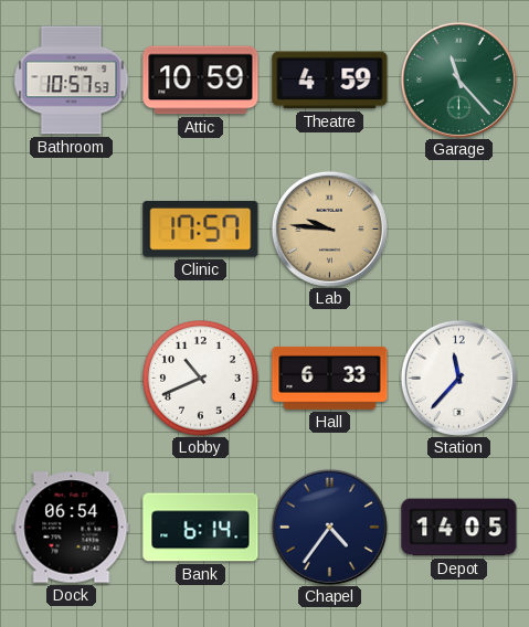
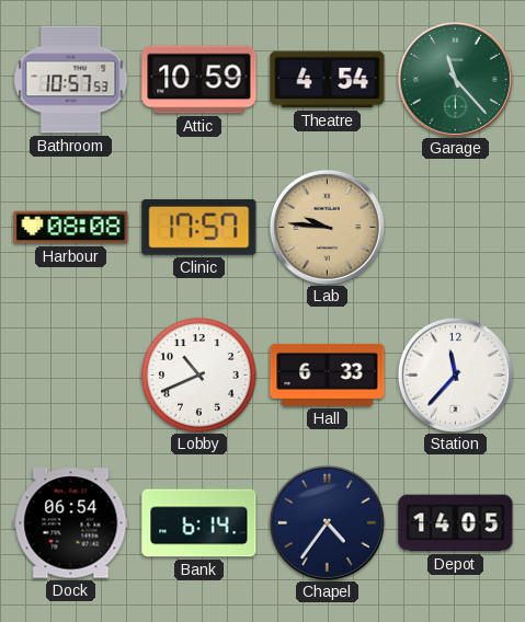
Theatre: 4:59 -> 4:54 (328, 80)
Harbour: none -> 08:08 (71, 228)
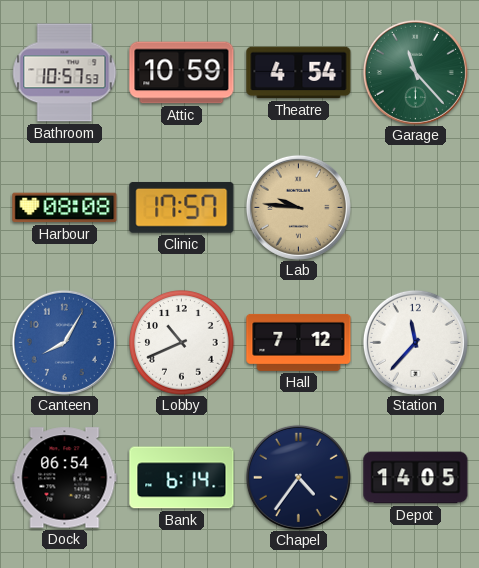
Canteen: none -> 8:05 (64, 342)
Hall: 6:33 -> 7:12 (299, 342)
